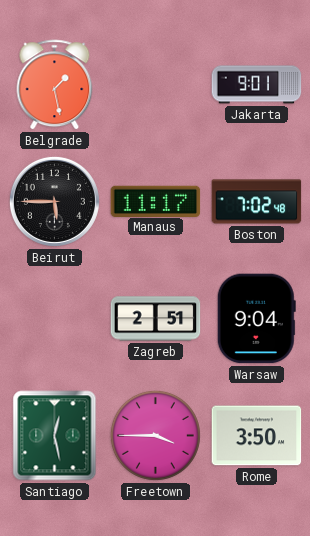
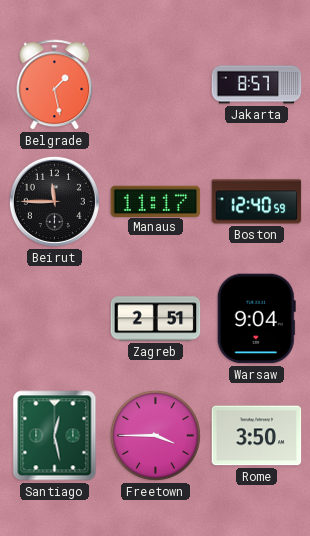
Jakarta: 9:01 -> 8:57 (257, 85)
Beirut: 5:45 -> 11:45 (54, 201)
Boston: 7:02 -> 12:40 (257, 202)
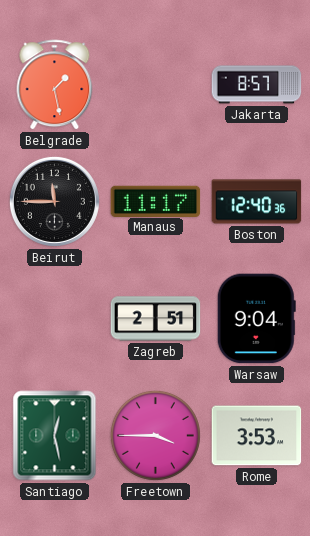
Boston: 12:40:59 -> 12:40:36 (257, 202)
Rome: 3:50 -> 3:53 (257, 436)
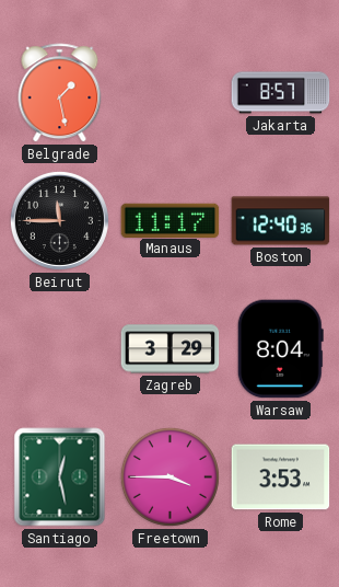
Zagreb: 2:51 -> 3:29 (171, 349)
Warsaw: 9:04 -> 8:04 (280, 349)
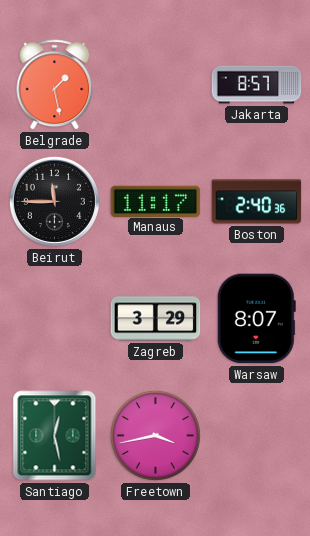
Boston: 12:40 -> 2:40 (257, 202)
Warsaw: 8:04 -> 8:07 (256, 319)
Freetown: 3:45 -> 3:43 (155, 435)
Rome: 3:53 -> none (281, 477)
